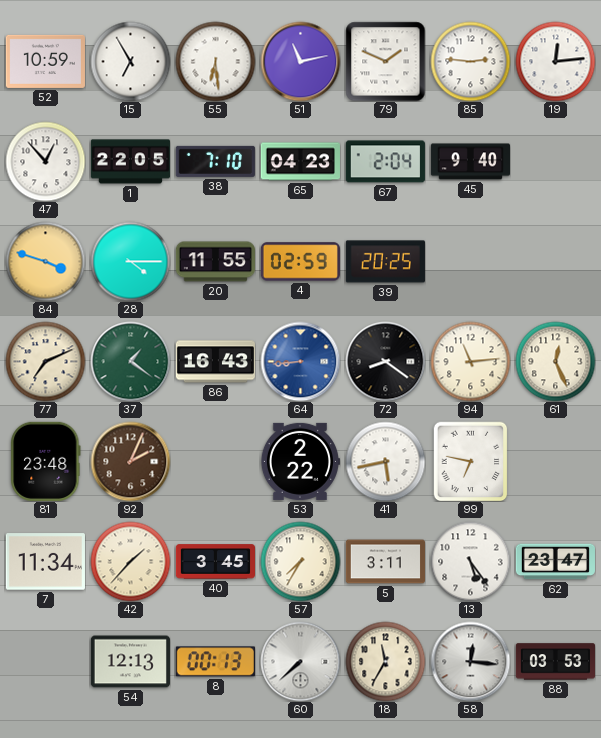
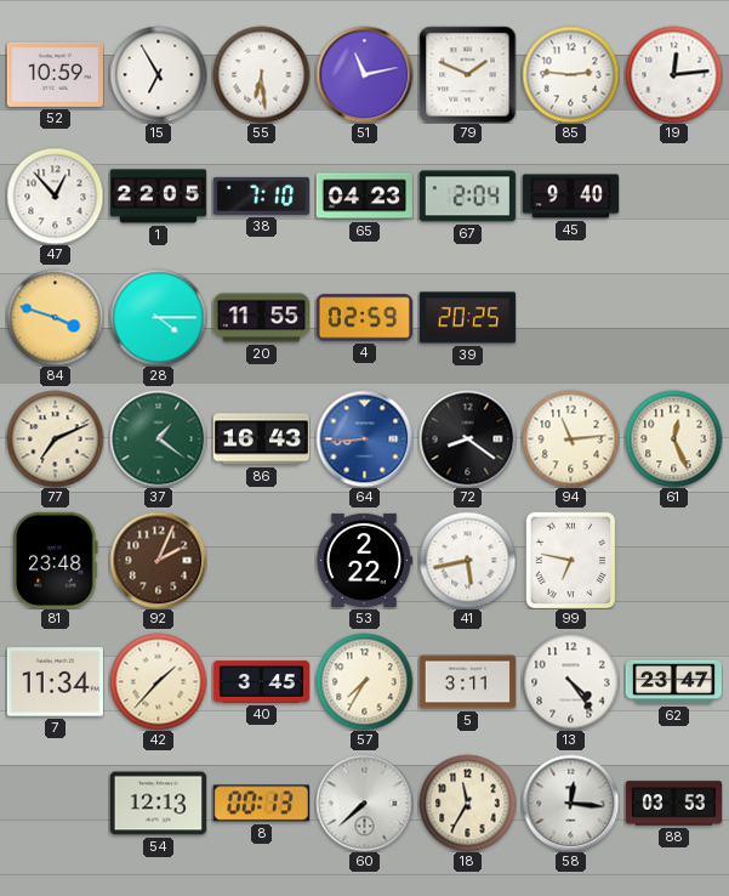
13: 5:24 -> 4:24 (570, 681)
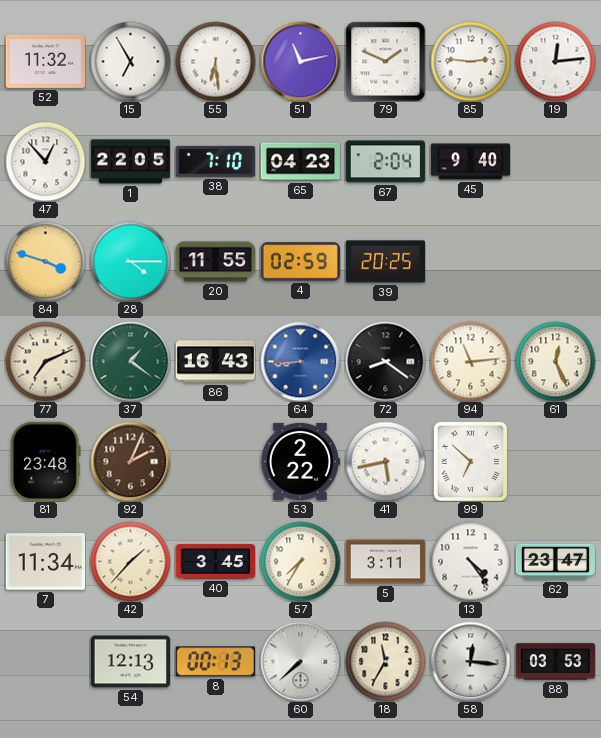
52: 10:59 -> 11:32 (45, 61)
99: 6:47 -> 6:52 (471, 461)
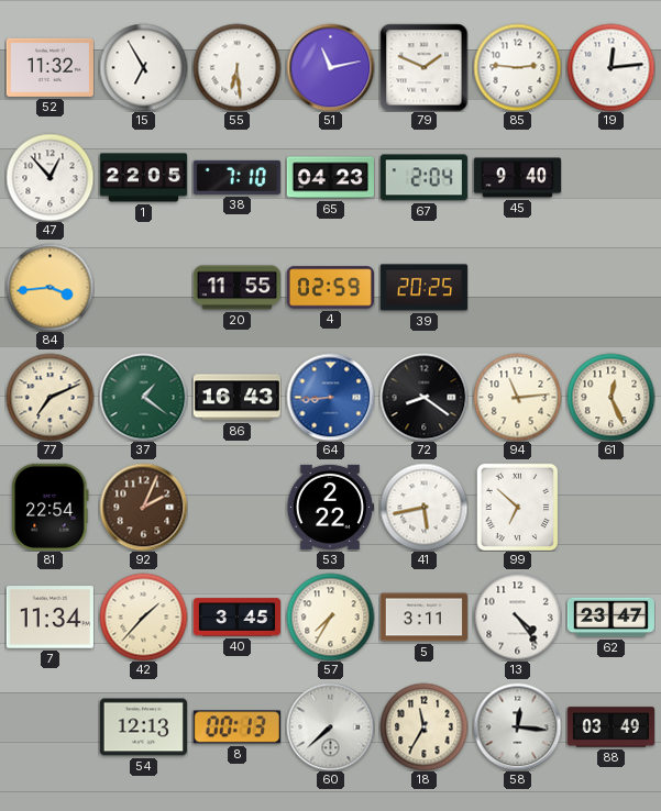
84: 3:48 -> 3:44 (49, 287)
28: 4:15 -> none (130, 261)
81: 23:48 -> 22:54 (51, 507)
88: 03:53 -> 03:49 (610, 727)
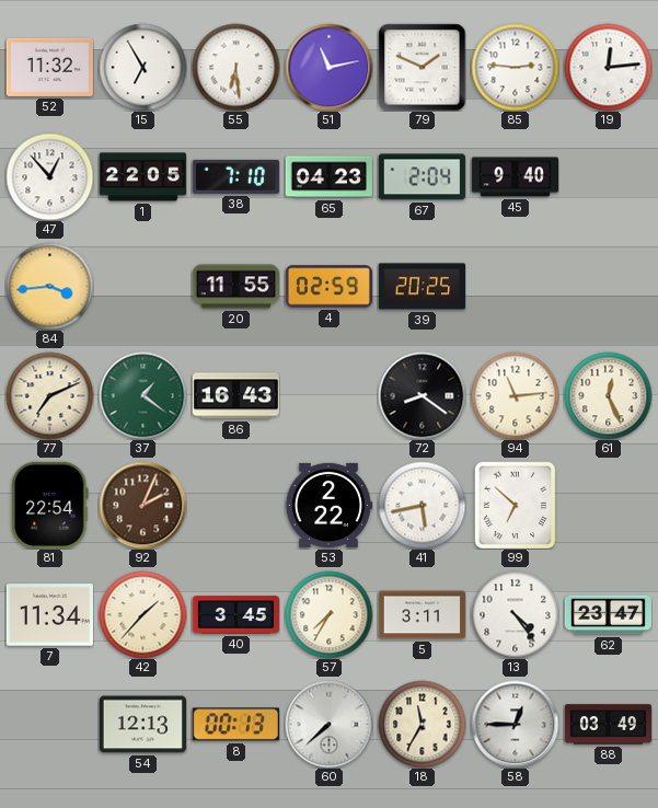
64: 8:44 -> none (330, 397)
58: 12:16 -> 12:45 (515, 724)
